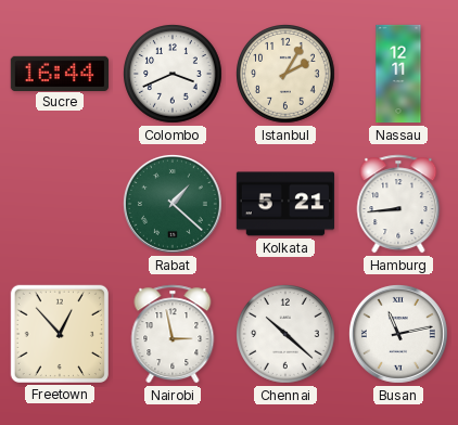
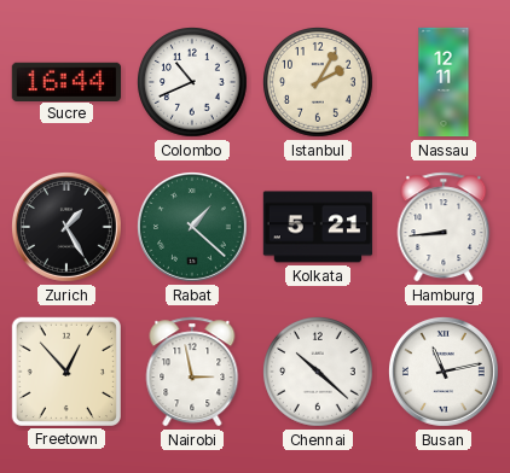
Colombo: 3:41 -> 10:41 (193, 83)
Zurich: none -> 1:25 (66, 227)
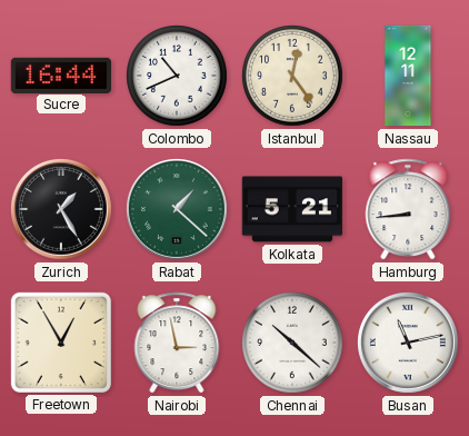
Istanbul: 2:05 -> 12:24 (293, 77)
Freetown: 12:53 -> 12:55 (61, 343)
